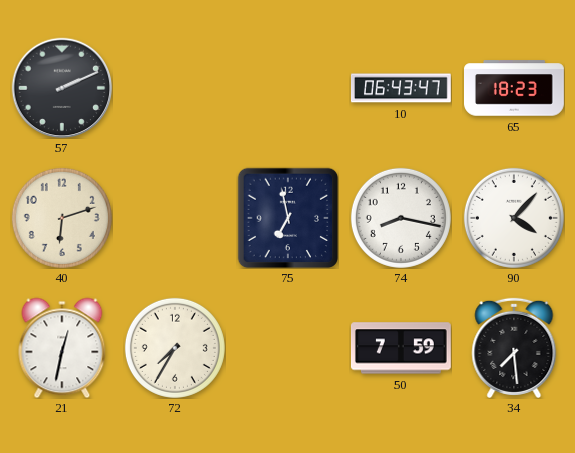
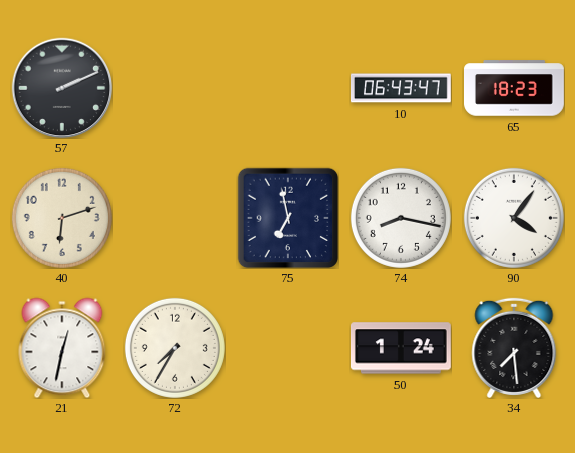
90: 4:07 -> 4:06 (514, 218)
50: 7:59 -> 1:24 (401, 348)
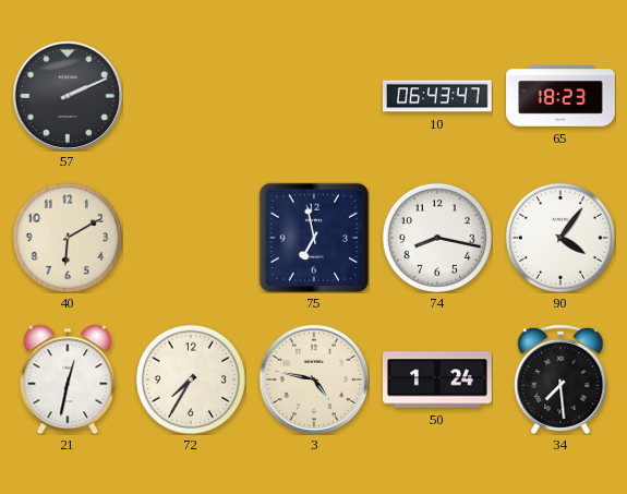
40: 6:12 -> 6:10 (68, 238)
3: none -> 4:47 (314, 379)
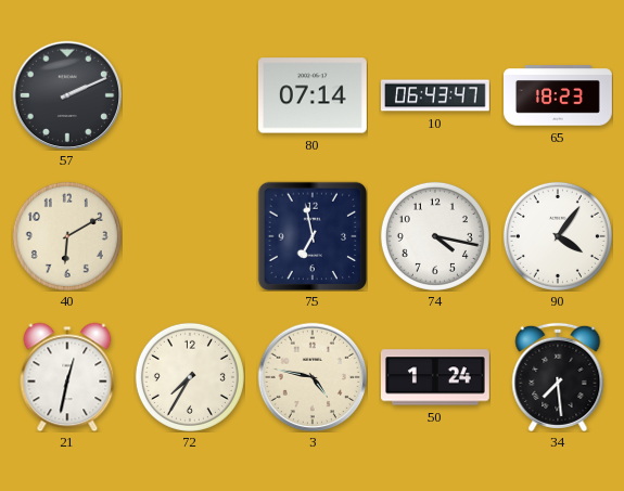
80: none -> 07:14 (313, 95)
74: 8:17 -> 4:17 (435, 236)
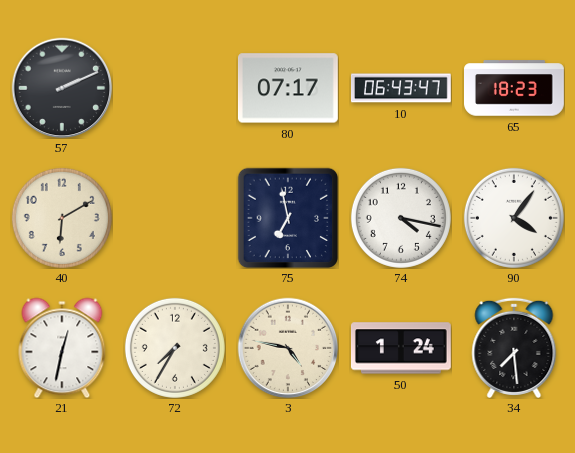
80: 07:14 -> 07:17 (288, 88)
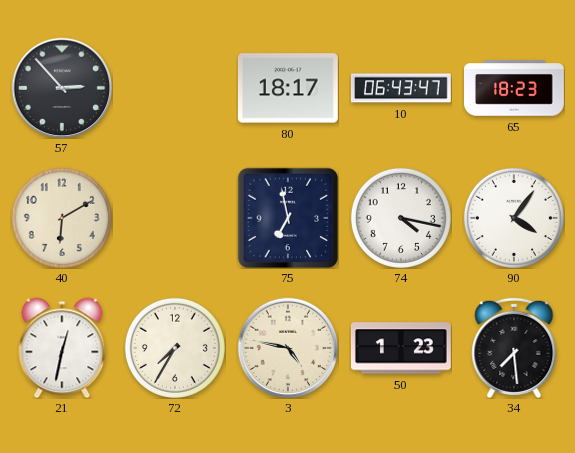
57: 2:11 -> 2:53 (62, 88)
80: 07:17 -> 18:17 (288, 88)
50: 1:24 -> 1:23 (401, 348)
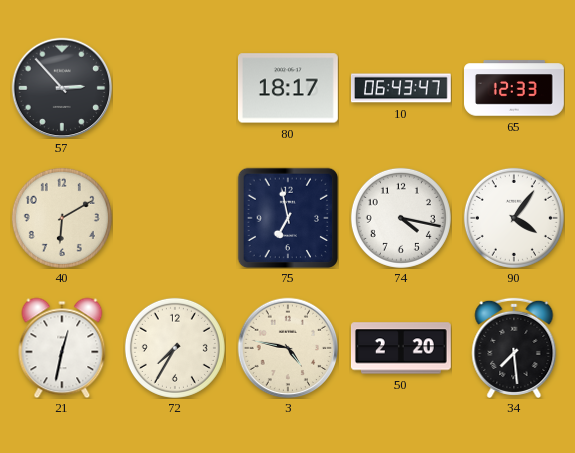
65: 18:23 -> 12:33 (515, 88)
50: 1:23 -> 2:20 (401, 348)
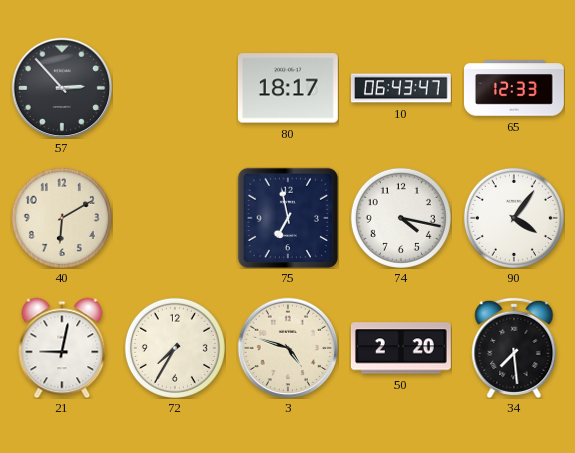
21: 12:32 -> 9:02 (62, 348)
3: 4:47 -> 4:48 (288, 348)
